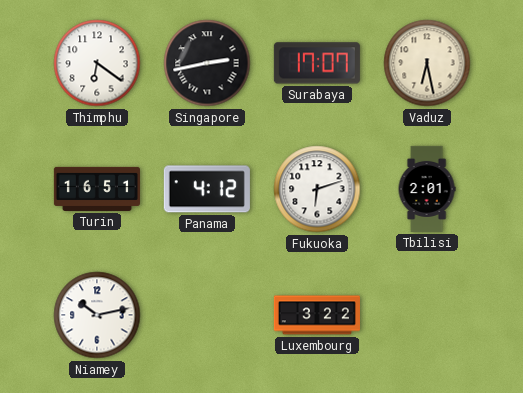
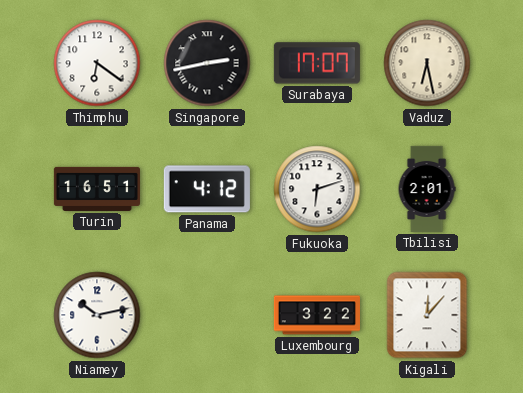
Kigali: none -> 12:07 (427, 315)
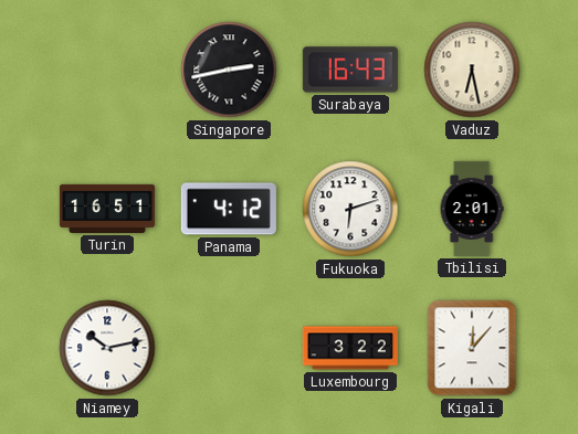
Thimphu: 6:21 -> none (97, 63)
Surabaya: 17:07 -> 16:43 (350, 70)
